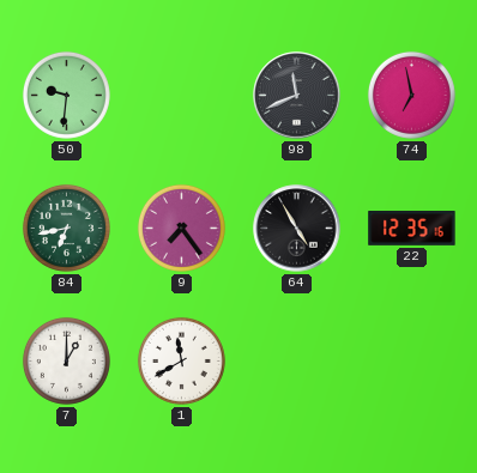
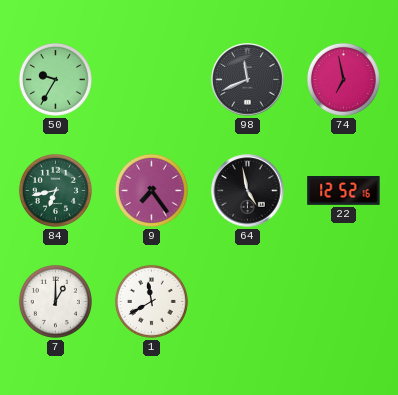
50: 9:31 -> 9:35 (55, 79)
64: 4:55 -> 4:58 (248, 191)
22: 12:35 -> 12:52 (344, 191)
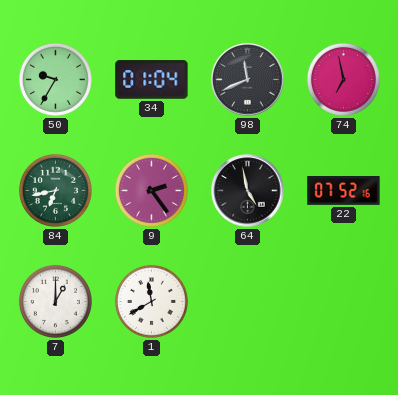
34: none -> 01:04 (152, 80)
9: 7:24 -> 2:24 (151, 190)
22: 12:52 -> 07:52 (344, 191)
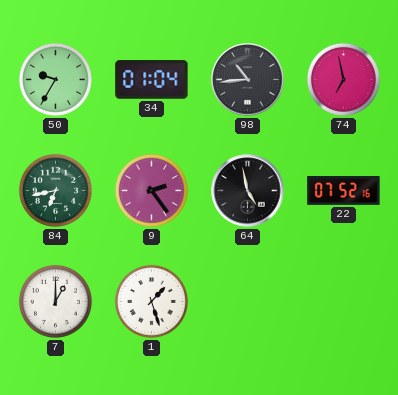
98: 11:41 -> 10:44 (248, 80)
1: 11:40 -> 1:27 (151, 301)
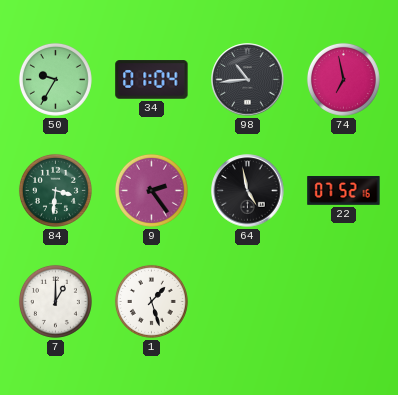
84: 6:43 -> 3:31 (55, 190)
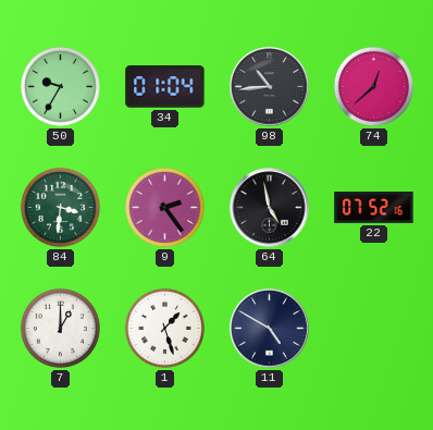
74: 6:58 -> 12:38 (373, 86)
11: none -> 4:50 (270, 329)
